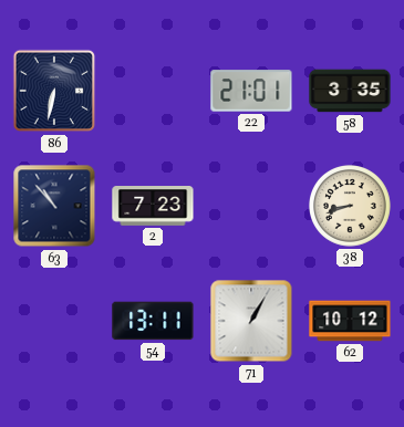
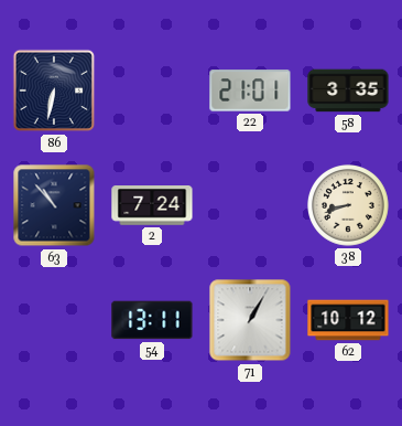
2: 7:23 -> 7:24 (152, 205)
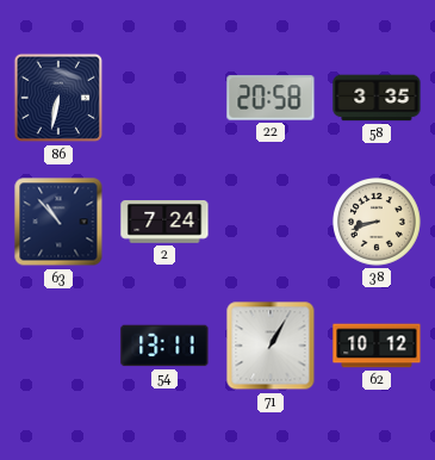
22: 21:01 -> 20:58 (271, 98)
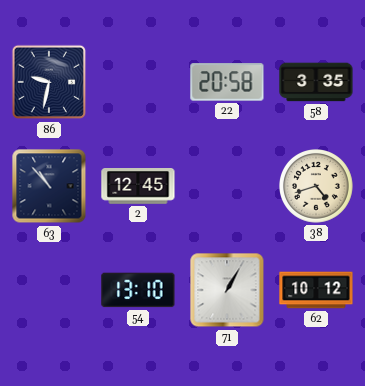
86: 6:32 -> 9:32 (49, 82)
2: 7:24 -> 12:45 (138, 186)
38: 8:42 -> 4:42 (317, 187)
54: 13:11 -> 13:10 (138, 290)
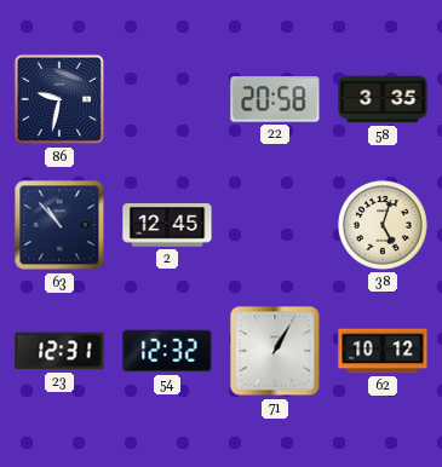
38: 4:42 -> 5:03 (384, 226)
23: none -> 12:31 (59, 351)
54: 13:10 -> 12:32 (167, 351)
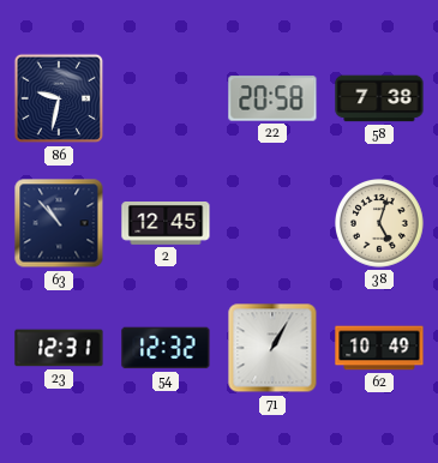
58: 3:35 -> 7:38 (379, 98)
62: 10:12 -> 10:49 (379, 348)
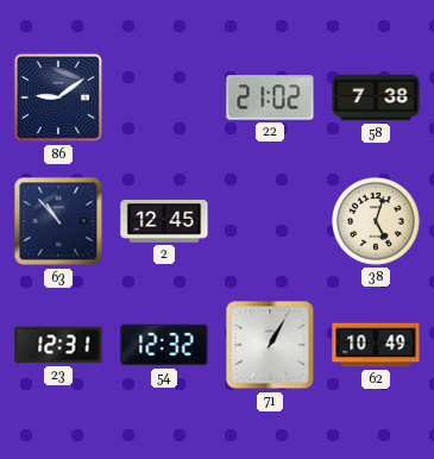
86: 9:32 -> 9:09 (58, 98)
22: 20:58 -> 21:02 (270, 98)
